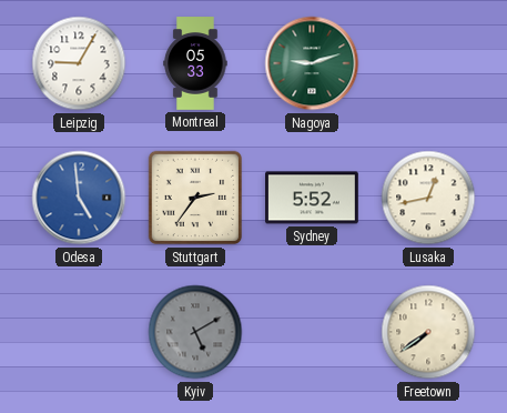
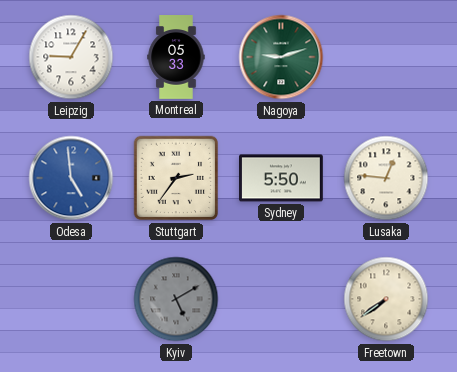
Sydney: 5:52 -> 5:50 (282, 178)
Lusaka: 12:43 -> 12:46 (386, 178)
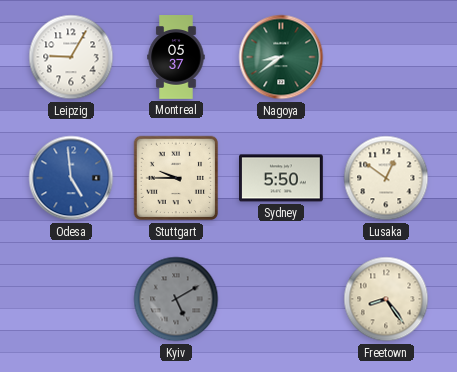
Montreal: 05:33 -> 05:37 (176, 57)
Nagoya: 9:12 -> 8:39 (281, 57)
Stuttgart: 2:36 -> 9:45 (176, 178)
Lusaka: 12:46 -> 12:51 (386, 178)
Freetown: 7:39 -> 8:24 (386, 299)
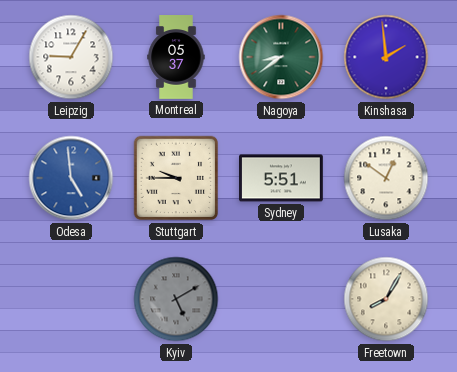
Kinshasa: none -> 1:59 (386, 57)
Sydney: 5:50 -> 5:51 (282, 178)
Freetown: 8:24 -> 8:05 (386, 299)
